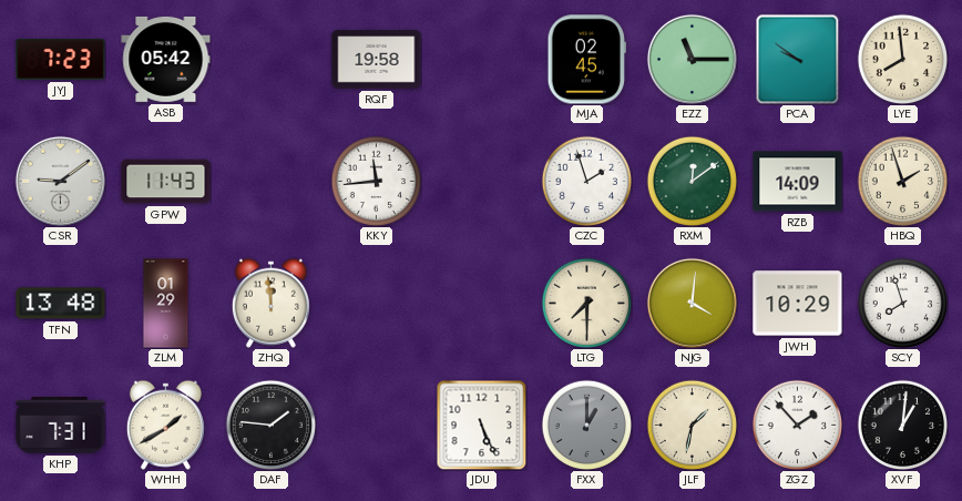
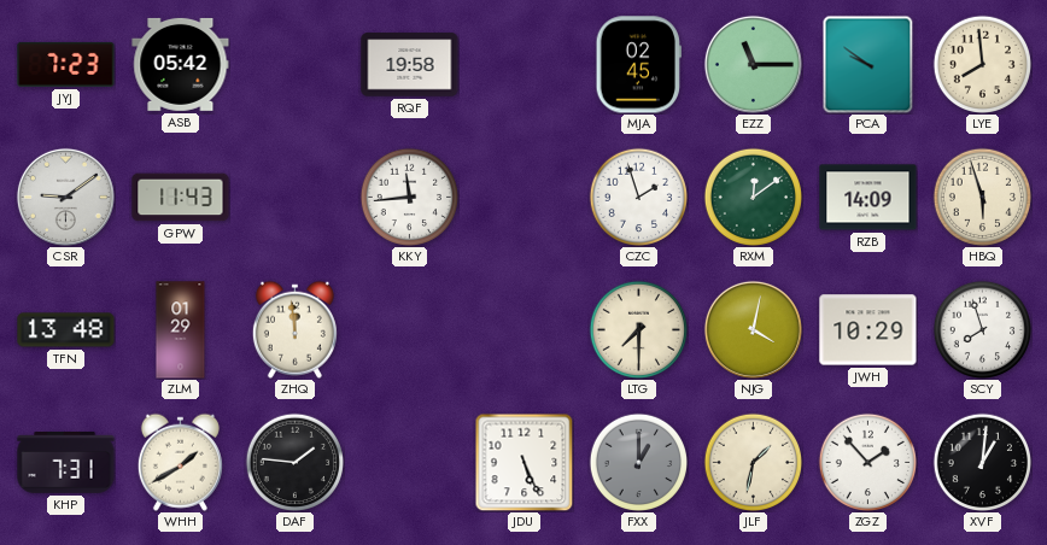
HBQ: 1:57 -> 5:57 (982, 197)
NJG: 4:01 -> 4:02 (753, 329)
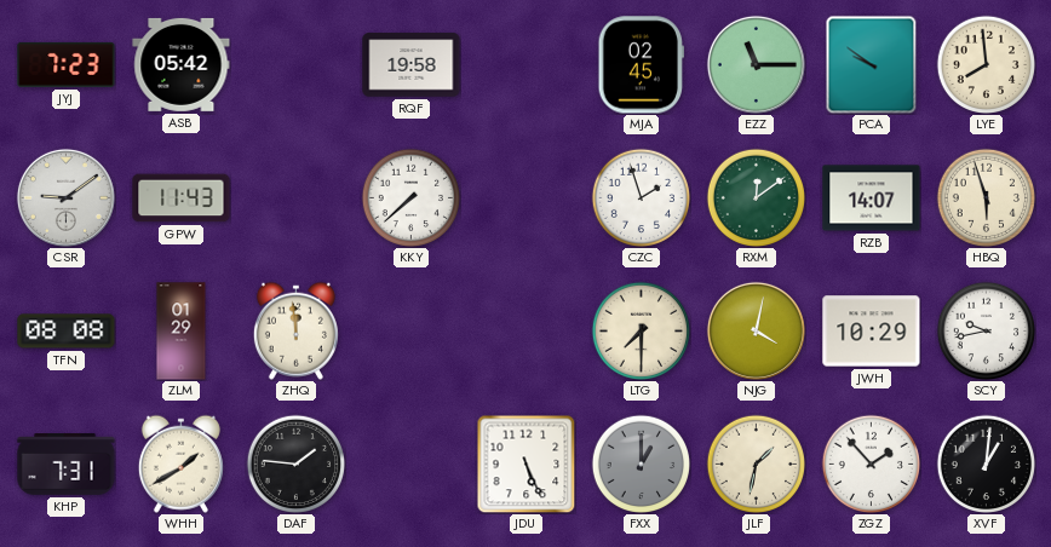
KKY: 11:44 -> 7:38 (410, 197)
RZB: 14:09 -> 14:07 (872, 198)
TFN: 13:48 -> 08:08 (67, 332)
SCY: 7:57 -> 9:43 (986, 330)
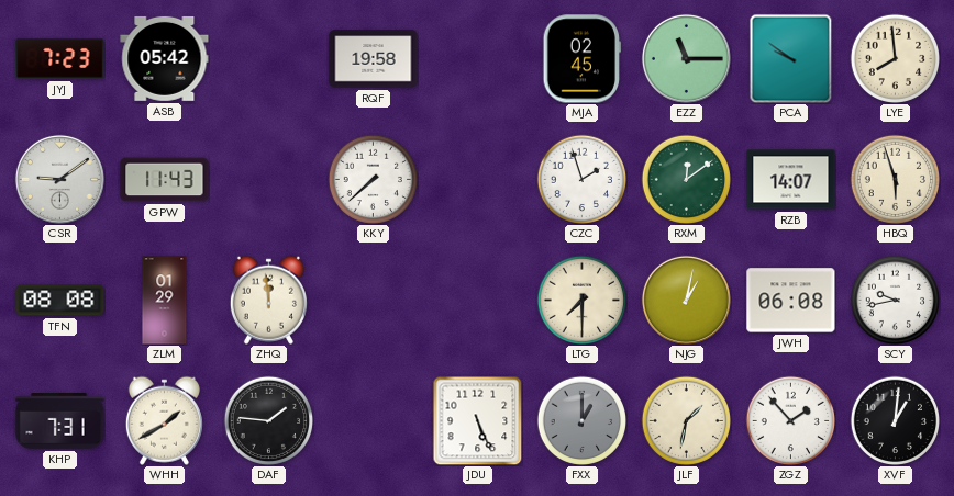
NJG: 4:02 -> 1:02 (686, 300)
JWH: 10:29 -> 06:08 (791, 301)
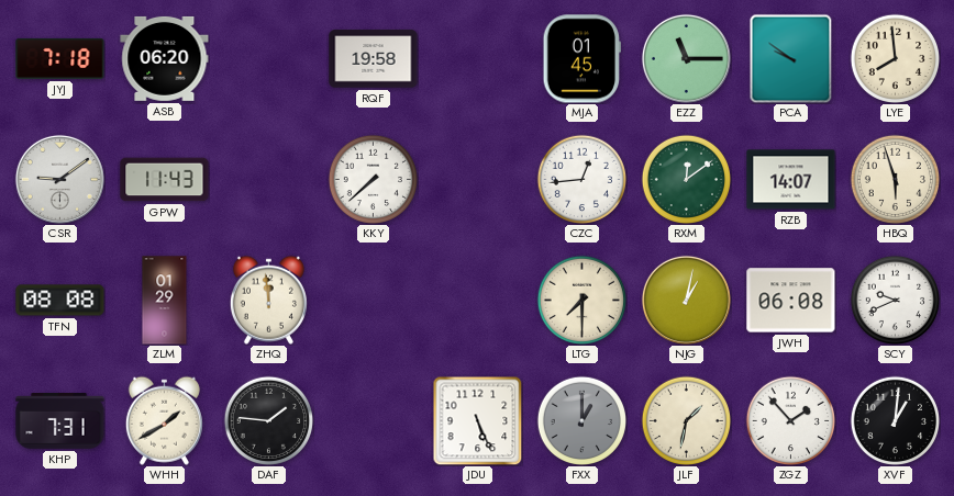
JYJ: 7:23 -> 7:18 (60, 58)
ASB: 05:42 -> 06:20 (165, 58)
MJA: 02:45 -> 01:45 (581, 59)
CZC: 1:57 -> 12:44 (581, 179)
SCY: 9:43 -> 9:41 (895, 300)
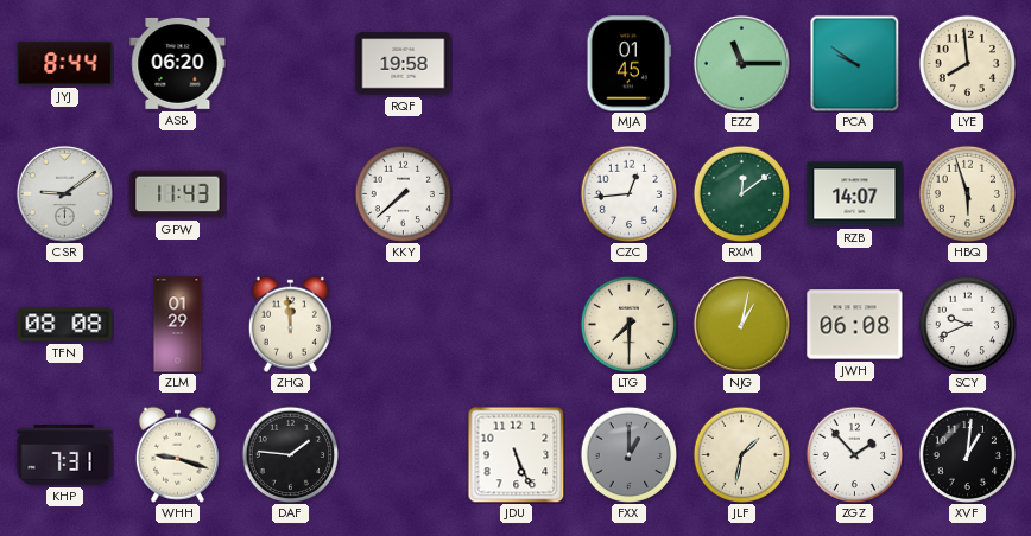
JYJ: 7:18 -> 8:44 (65, 63)
WHH: 1:40 -> 9:18 (177, 454)
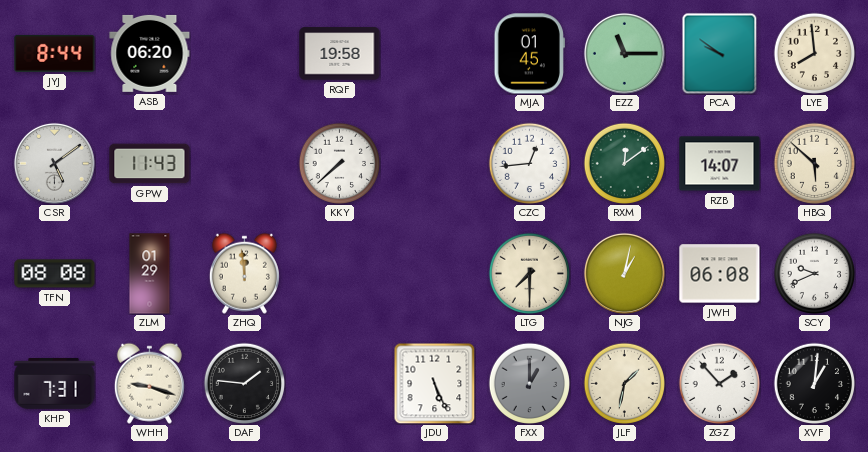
CSR: 9:09 -> 5:09 (54, 163)
HBQ: 5:57 -> 5:52 (814, 163)
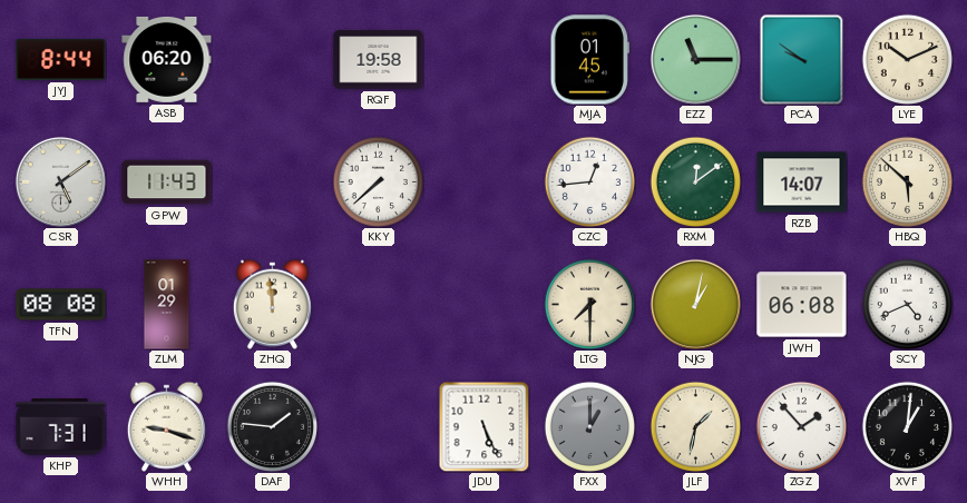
LYE: 7:59 -> 10:11 (907, 59)
SCY: 9:41 -> 4:41 (907, 304)
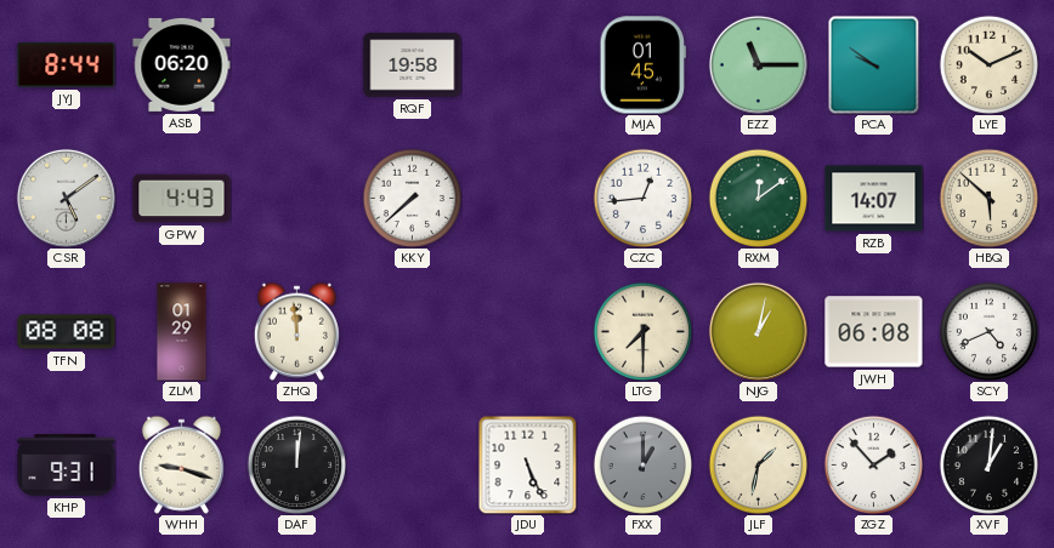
GPW: 11:43 -> 4:43 (182, 199)
KHP: 7:31 -> 9:31 (67, 466)
DAF: 1:46 -> 12:01 (296, 464)
